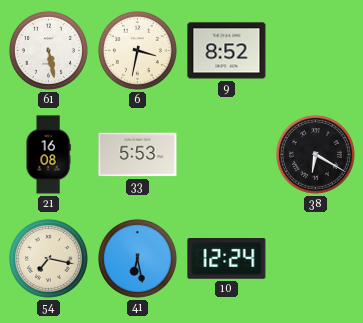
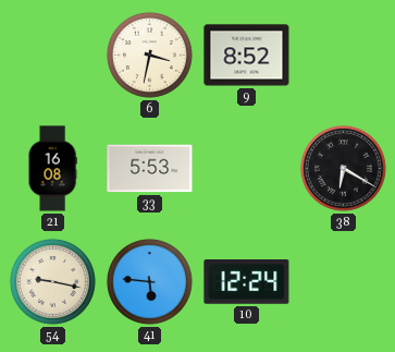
61: 5:28 -> none (48, 50)
54: 7:17 -> 9:17 (52, 281)
41: 6:28 -> 5:46 (149, 281)
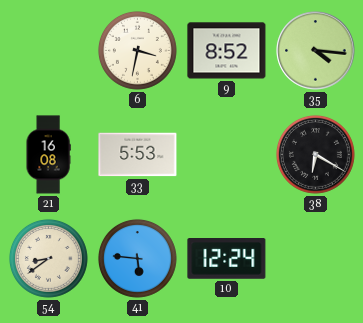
35: none -> 4:16 (316, 51)
54: 9:17 -> 8:39 (48, 258)
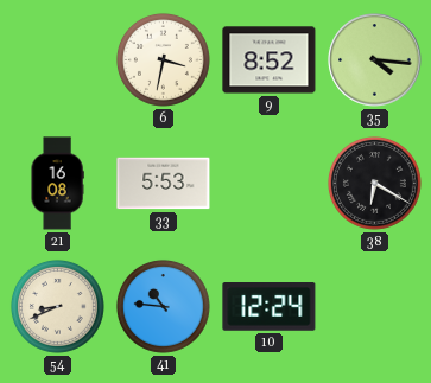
54: 8:39 -> 8:41 (57, 306)
41: 5:46 -> 10:46 (163, 306)
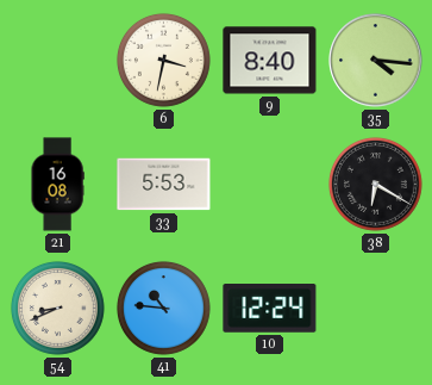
9: 8:52 -> 8:40 (270, 61)
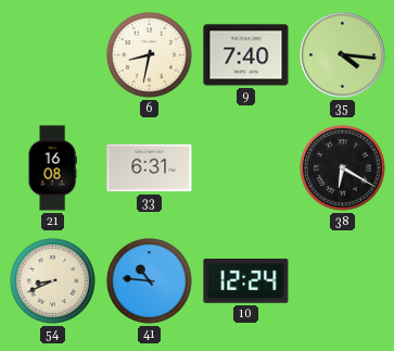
6: 3:32 -> 8:32 (149, 54)
9: 8:40 -> 7:40 (246, 55)
33: 5:53 -> 6:31 (150, 168)
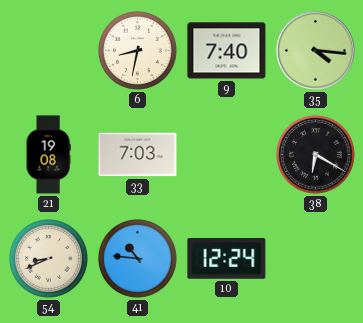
21: 16:08 -> 19:08 (48, 155)
33: 6:31 -> 7:03 (138, 155)
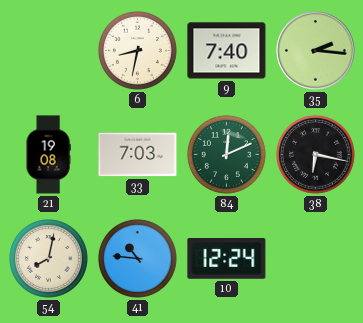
35: 4:16 -> 2:16 (316, 51)
84: none -> 12:11 (226, 154)
38: 6:20 -> 6:17 (315, 154)
54: 8:41 -> 8:02 (48, 258)
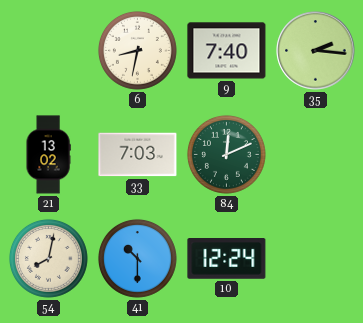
21: 19:08 -> 13:02 (48, 155)
38: 6:17 -> none (315, 154)
41: 10:46 -> 10:30 (137, 258)
